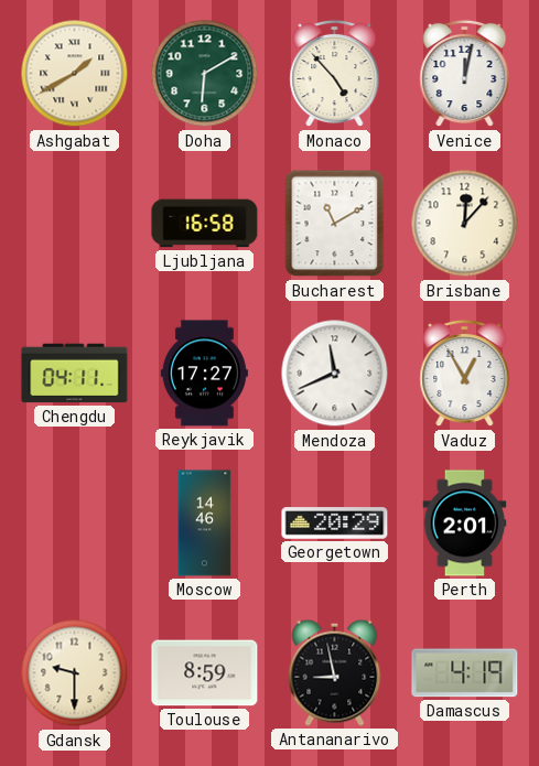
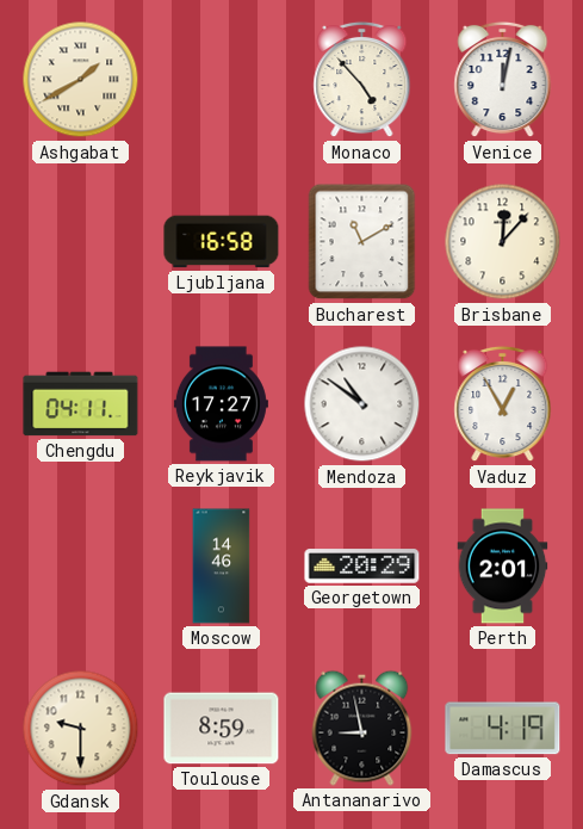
Doha: 6:10 -> none (205, 74)
Mendoza: 11:41 -> 10:51 (362, 404)
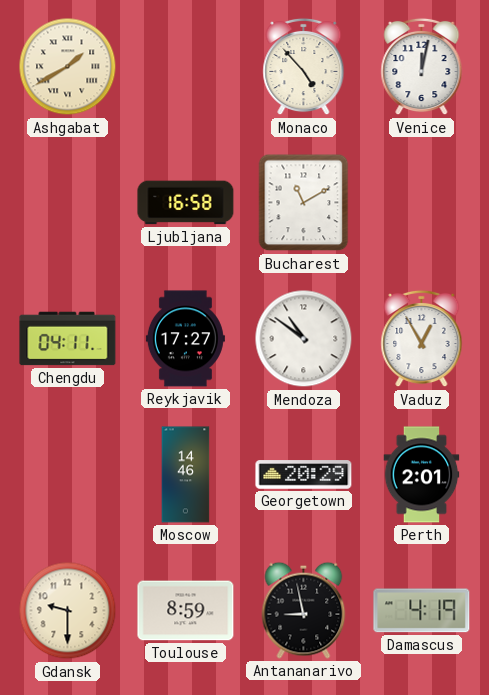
Brisbane: 12:07 -> none (503, 242)
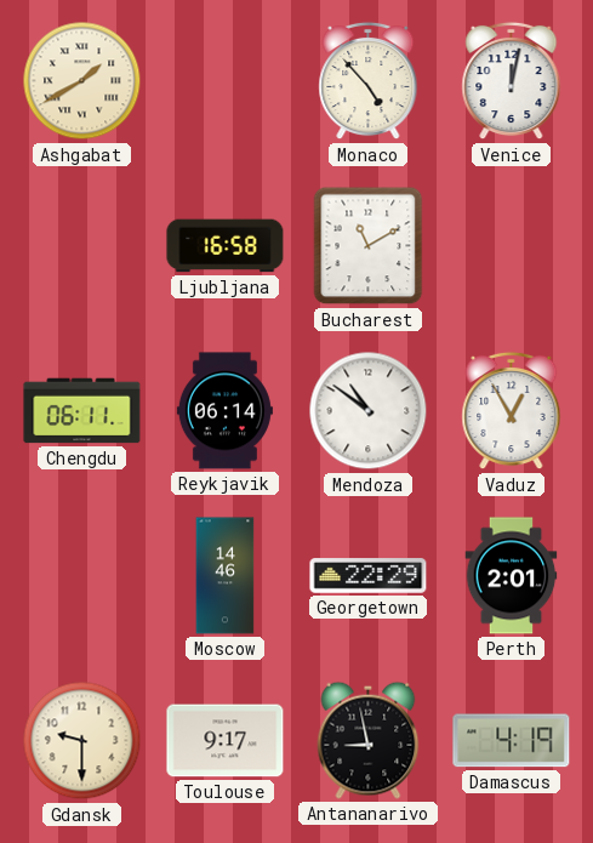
Chengdu: 04:11 -> 06:11 (82, 411)
Reykjavik: 17:27 -> 06:14 (224, 411)
Georgetown: 20:29 -> 22:29 (369, 576)
Toulouse: 8:59 -> 9:17 (226, 741)
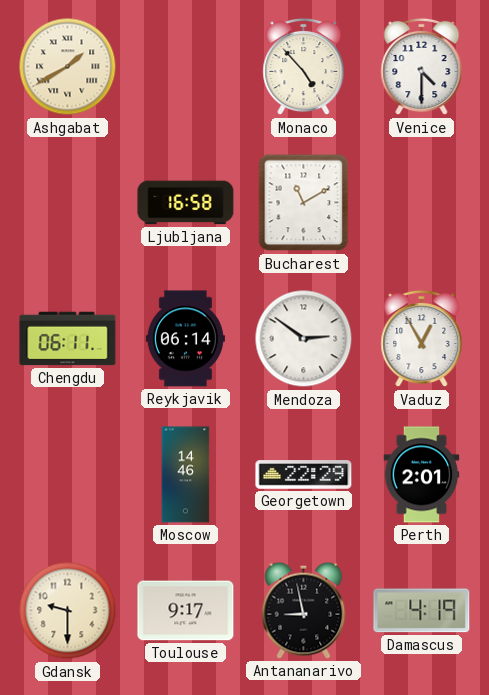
Venice: 12:02 -> 4:30 (422, 67)
Mendoza: 10:51 -> 2:51 (304, 339)
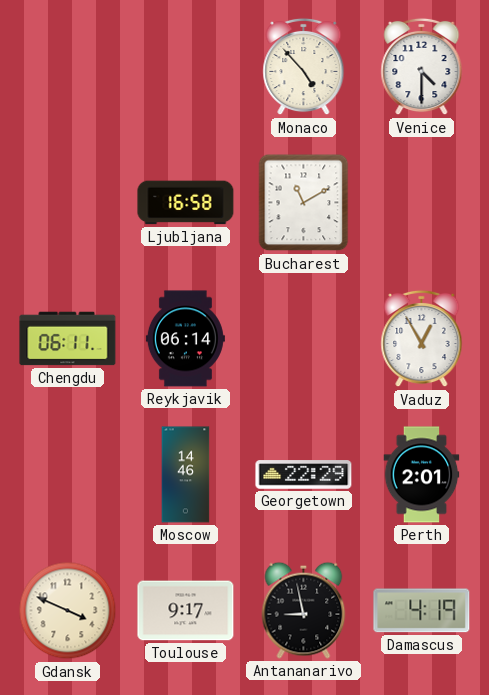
Ashgabat: 1:40 -> none (68, 67)
Mendoza: 2:51 -> none (304, 339)
Gdansk: 9:30 -> 3:49 (68, 611)
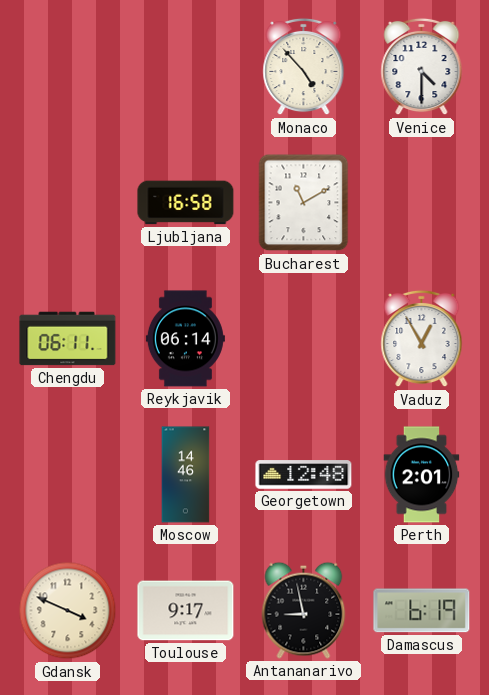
Georgetown: 22:29 -> 12:48 (304, 475)
Damascus: 4:19 -> 6:19 (422, 611)
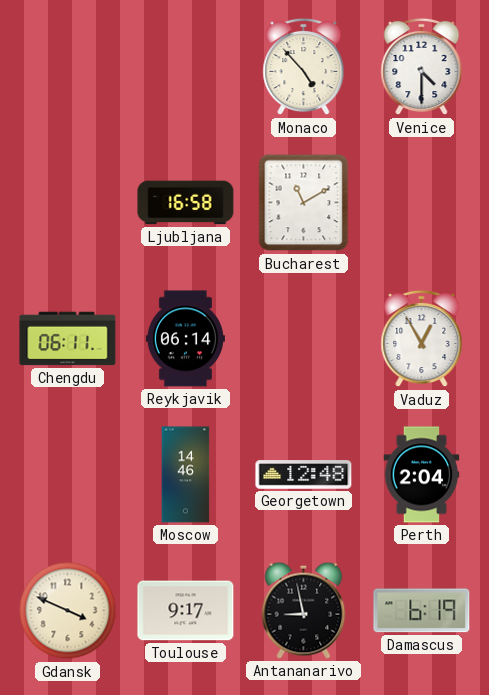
Perth: 2:01 -> 2:04 (422, 475)
